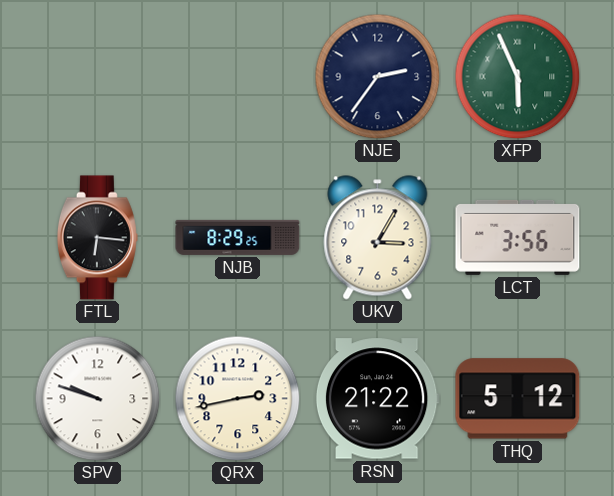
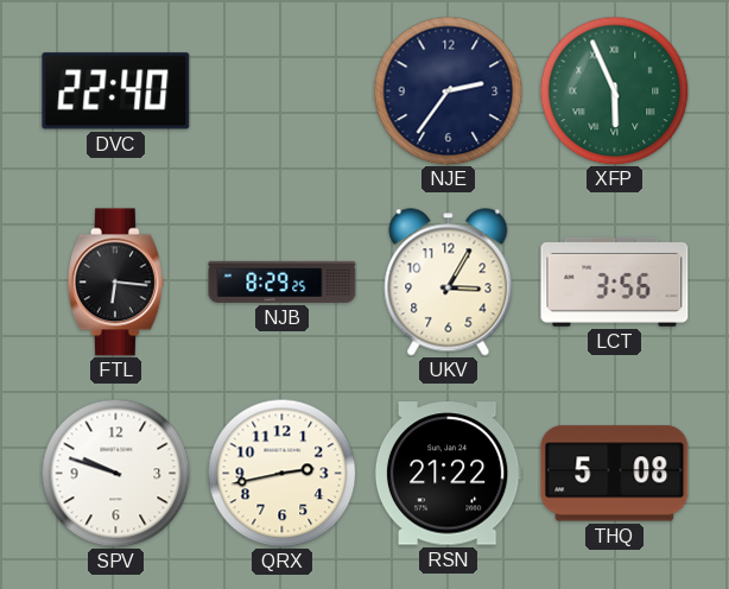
DVC: none -> 22:40 (116, 91)
THQ: 5:12 -> 5:08 (615, 474)
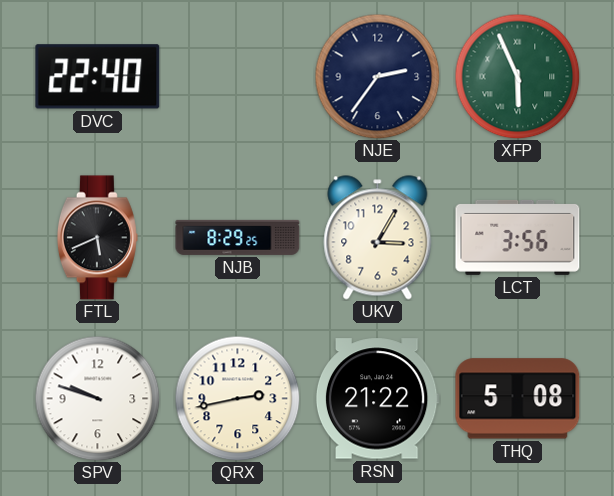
FTL: 6:16 -> 5:41 (97, 238)
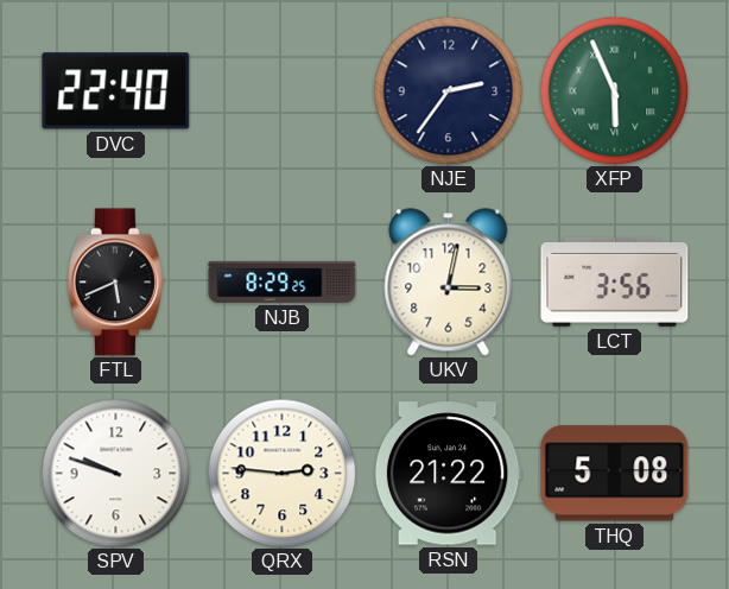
UKV: 3:05 -> 3:02 (449, 283)
QRX: 2:43 -> 2:46 (281, 473)
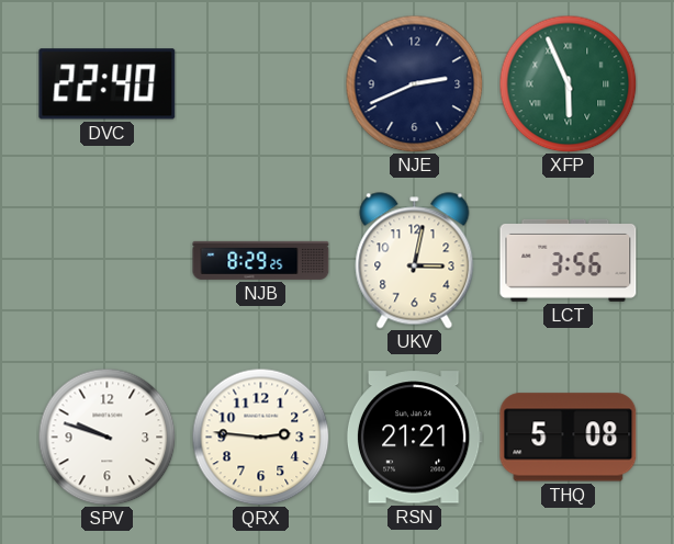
NJE: 2:36 -> 2:41 (414, 83)
FTL: 5:41 -> none (115, 283)
RSN: 21:22 -> 21:21 (414, 438)
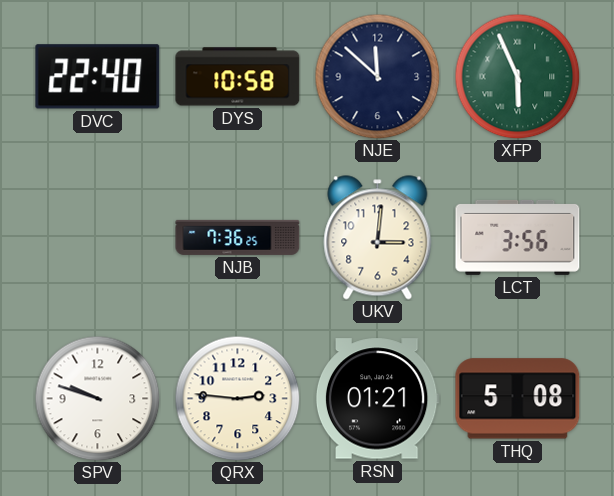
DYS: none -> 10:58 (238, 77)
NJE: 2:41 -> 11:52 (377, 76)
NJB: 8:29 -> 7:36 (238, 237)
UKV: 3:02 -> 3:01 (378, 238)
RSN: 21:21 -> 01:21 (377, 399)
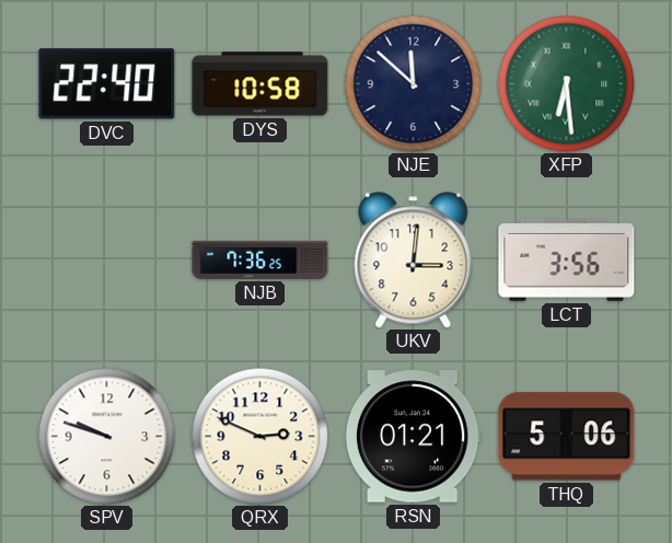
XFP: 5:56 -> 6:29 (566, 83)
QRX: 2:46 -> 2:49 (259, 436)
THQ: 5:08 -> 5:06 (567, 437)
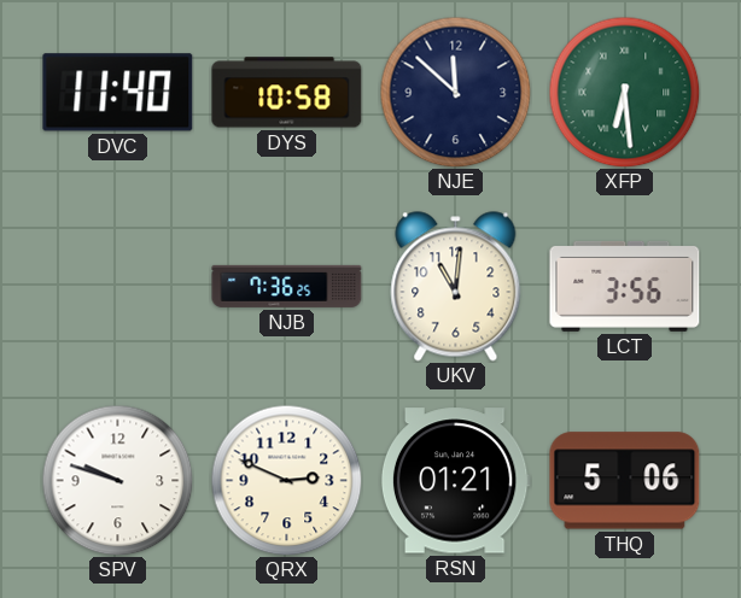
DVC: 22:40 -> 11:40 (118, 93)
UKV: 3:01 -> 11:01 (456, 287)
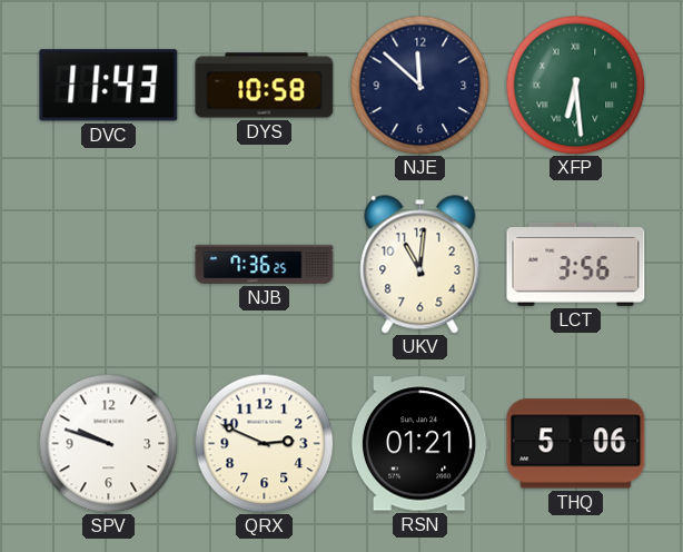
DVC: 11:40 -> 11:43 (109, 86)
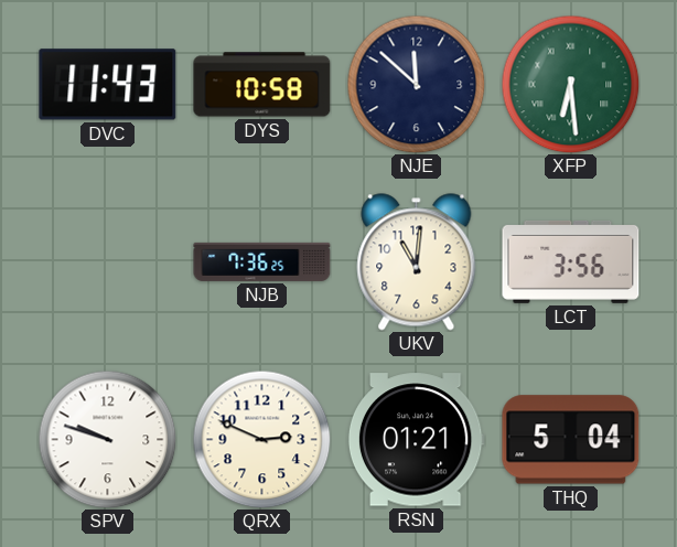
THQ: 5:06 -> 5:04 (571, 440)
